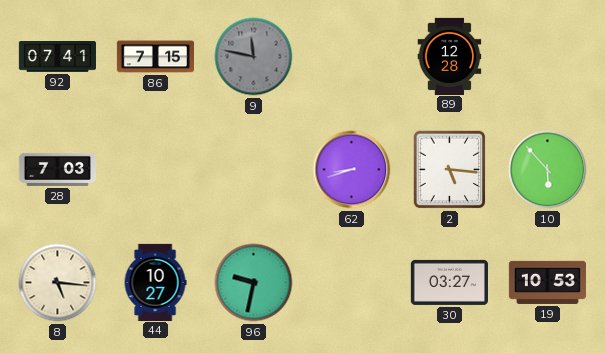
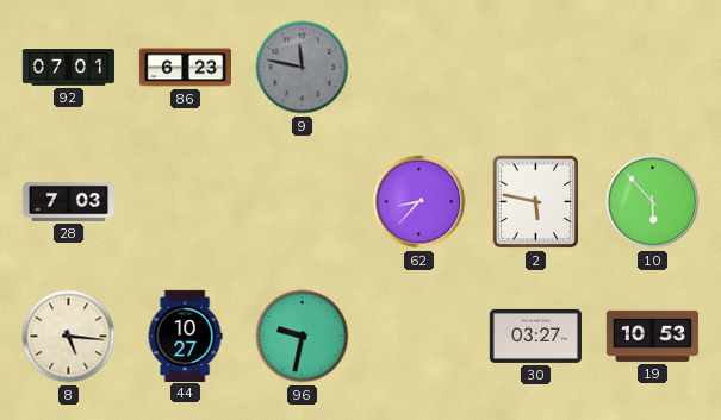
92: 07:41 -> 07:01 (68, 68)
86: 7:15 -> 6:23 (185, 68)
89: 12:28 -> none (450, 56)
62: 8:42 -> 8:37 (419, 202)
2: 5:16 -> 5:47 (536, 202)
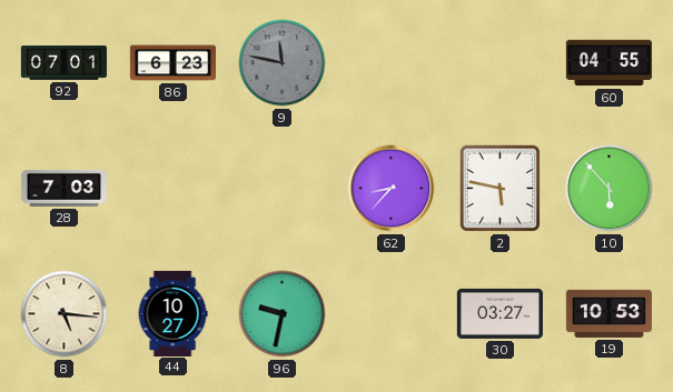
60: none -> 04:55 (608, 63)
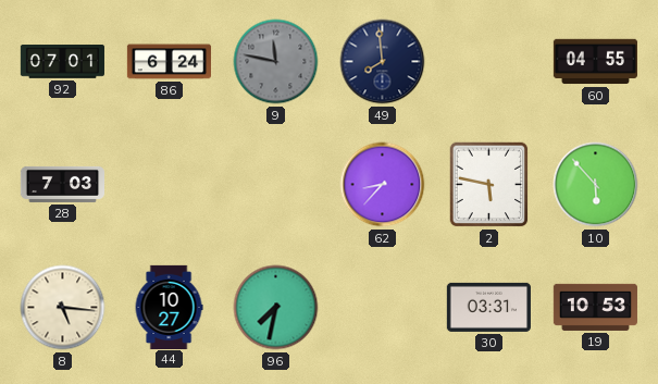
86: 6:23 -> 6:24 (169, 62)
49: none -> 7:59 (383, 62)
96: 9:32 -> 7:32 (276, 308)
30: 03:27 -> 03:31 (488, 307)
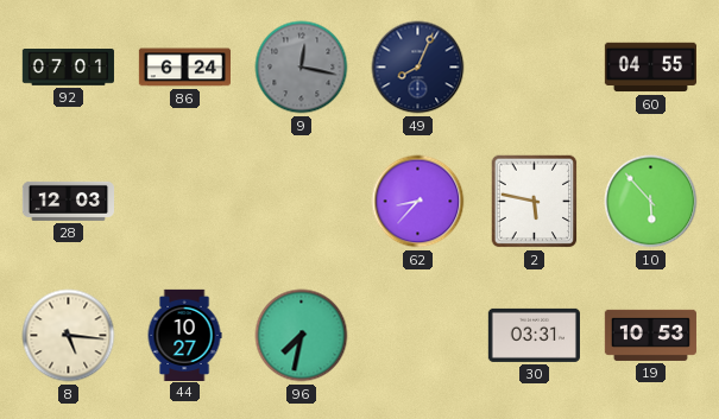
9: 11:47 -> 12:17 (302, 68)
49: 7:59 -> 8:04 (418, 68)
28: 7:03 -> 12:03 (68, 201)
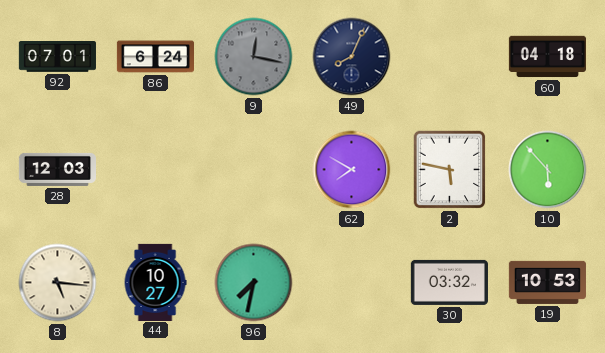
60: 04:55 -> 04:18 (547, 57)
62: 8:37 -> 7:50 (352, 170)
30: 03:31 -> 03:32 (449, 282)
